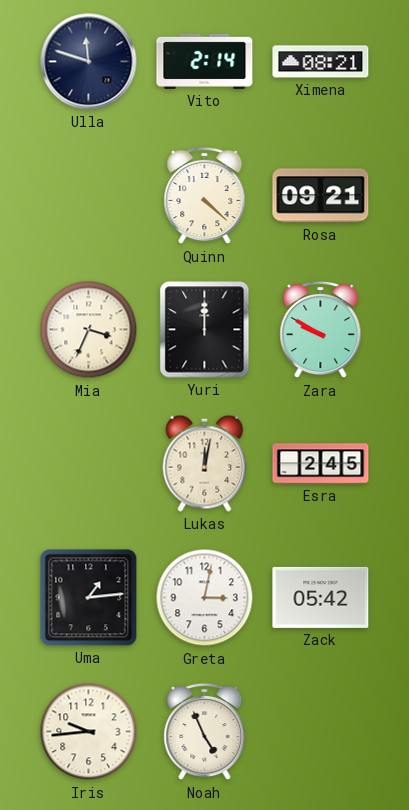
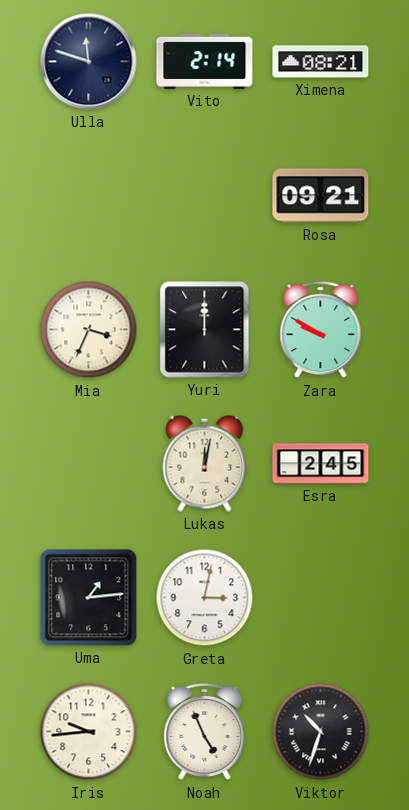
Quinn: 4:22 -> none (205, 196)
Zack: 05:42 -> none (321, 597)
Viktor: none -> 10:33 (321, 732)
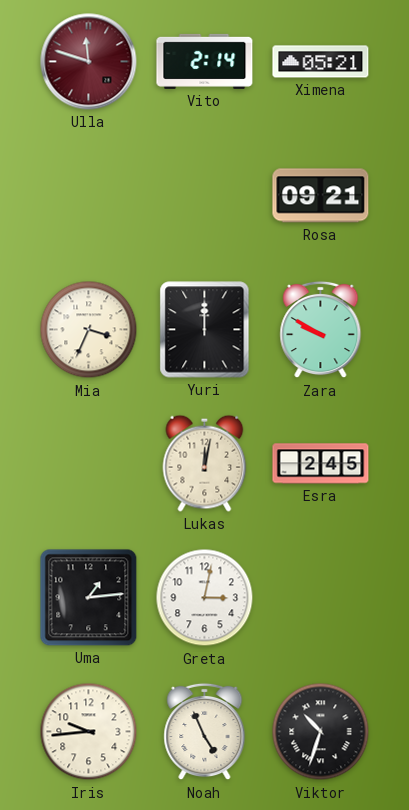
Ulla dial: navy -> burgundy (89, 62)
Ximena: 08:21 -> 05:21 (321, 62)
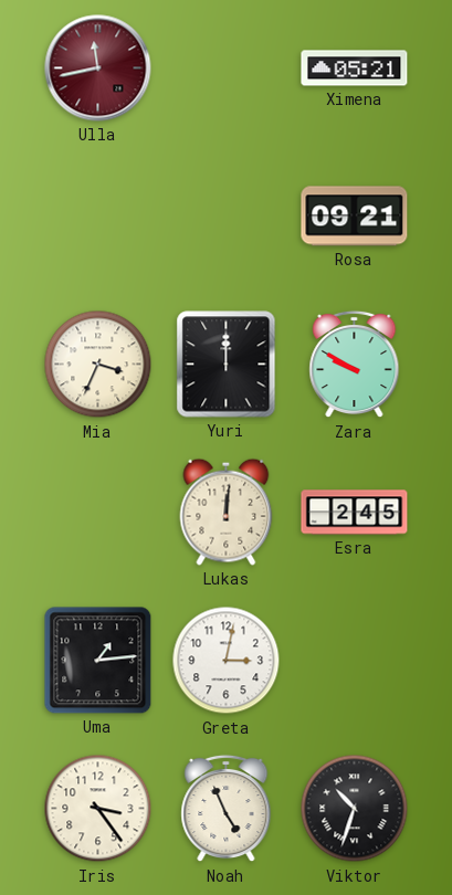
Ulla: 11:48 -> 11:43 (98, 69)
Vito: 2:14 -> none (205, 61)
Lukas: 12:02 -> 12:01 (227, 512)
Iris: 9:44 -> 3:24 (98, 809)
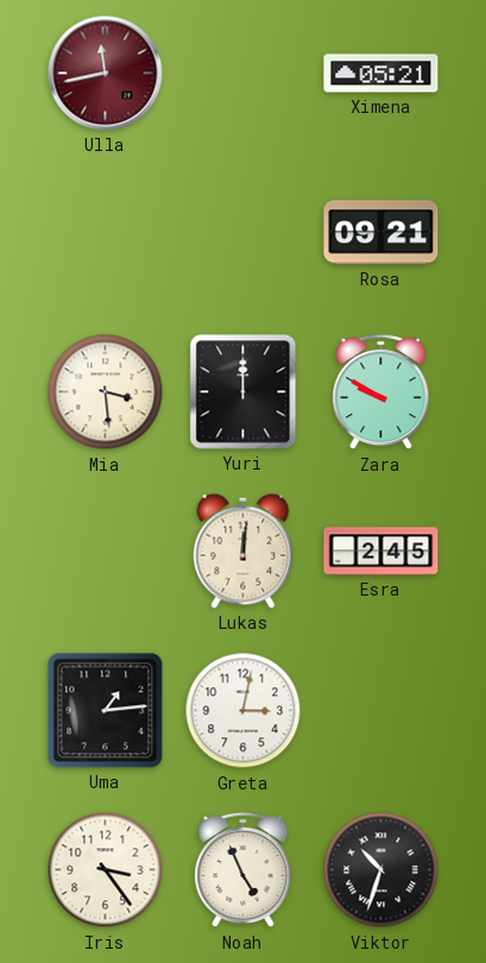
Mia: 3:34 -> 3:29 (106, 392)
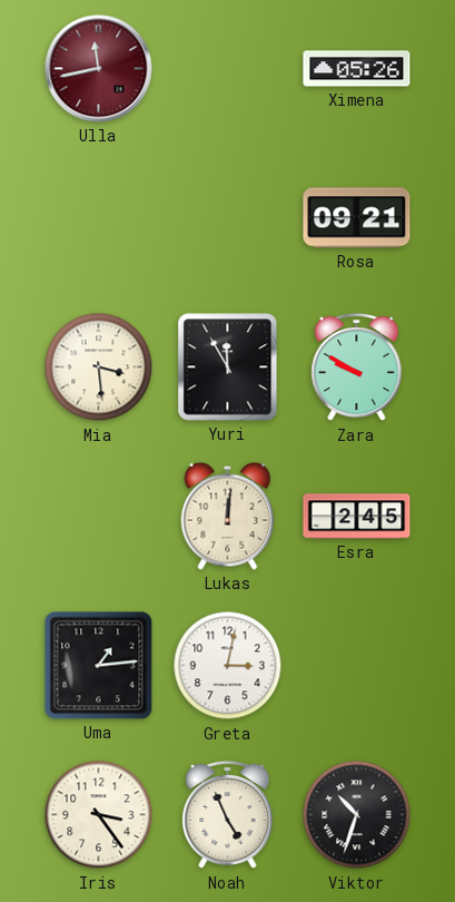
Ximena: 05:21 -> 05:26 (357, 69)
Yuri: 12:00 -> 11:55 (228, 367)
